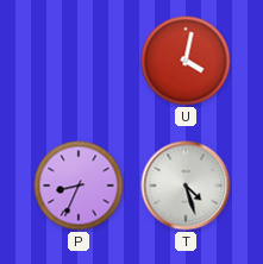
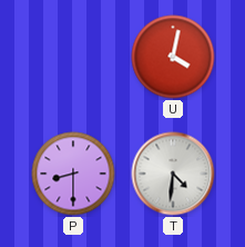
P: 8:34 -> 8:30 (73, 174)
T: 4:27 -> 4:31 (173, 174)
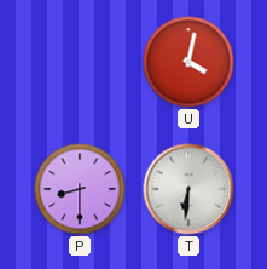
T: 4:31 -> 6:31 (188, 189)
